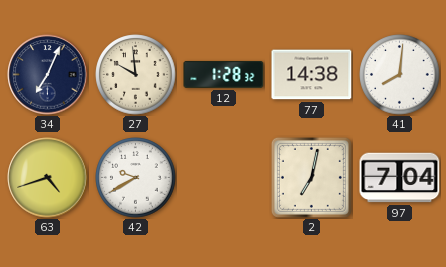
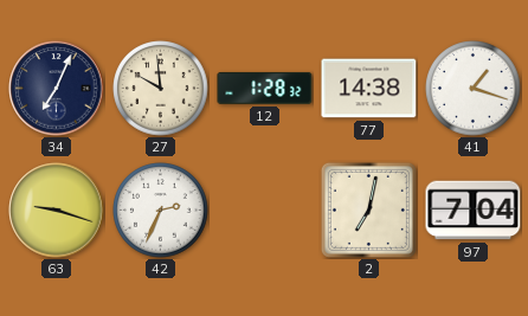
41: 8:01 -> 1:18 (474, 89)
63: 4:42 -> 9:18 (57, 211)
42: 9:40 -> 2:34 (161, 211)
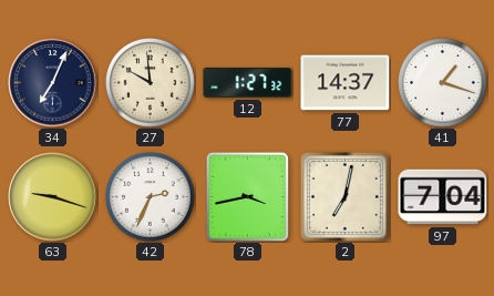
12: 1:28 -> 1:27 (248, 82)
77: 14:38 -> 14:37 (346, 83)
78: none -> 3:43 (247, 196)
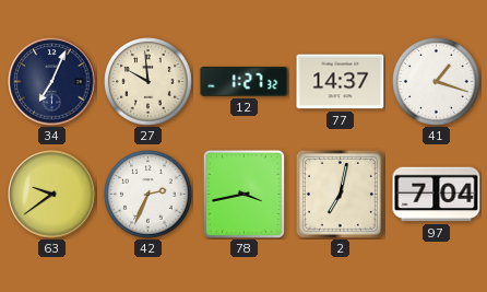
63: 9:18 -> 9:39 (52, 195)
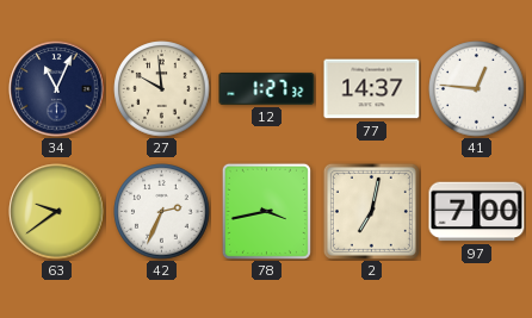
34: 7:04 -> 11:04 (57, 89)
41: 1:18 -> 12:46 (477, 89)
97: 7:04 -> 7:00 (477, 212)
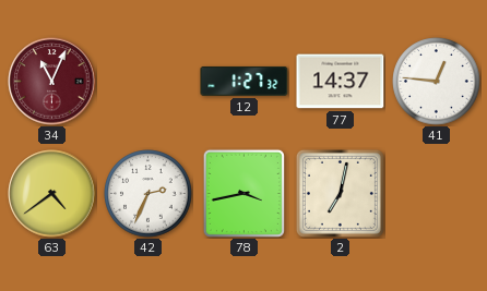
34 dial: navy -> burgundy (52, 82)
27: 9:59 -> none (162, 89)
63: 9:39 -> 4:39 (52, 194)
97: 7:00 -> none (477, 212)
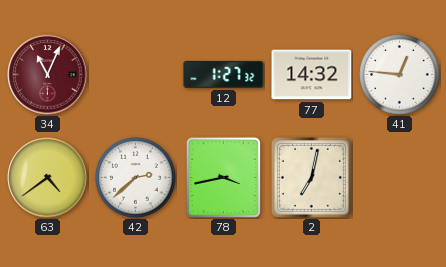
77: 14:37 -> 14:32 (312, 75)
42: 2:34 -> 2:38 (136, 178)
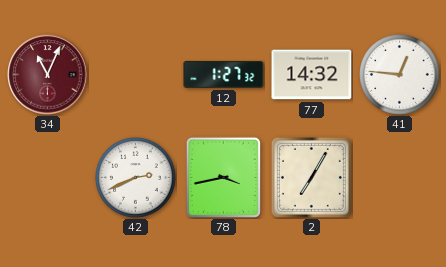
63: 4:39 -> none (48, 178)
42: 2:38 -> 2:41 (136, 178)
2: 7:02 -> 7:05 (311, 177)
